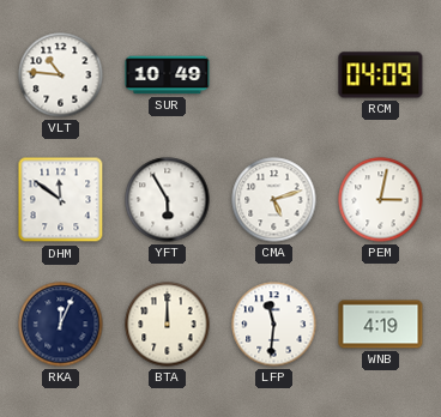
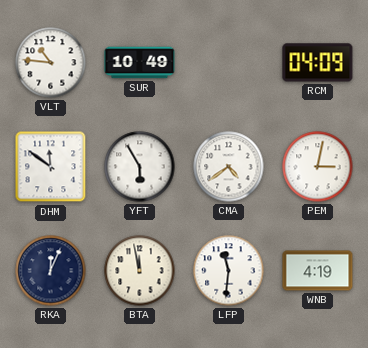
CMA: 5:12 -> 4:39 (229, 167)
BTA: 12:00 -> 11:58 (140, 271)
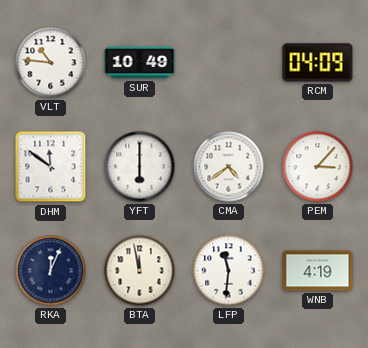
YFT: 5:55 -> 6:00 (140, 167)
PEM: 3:02 -> 3:07 (318, 167)
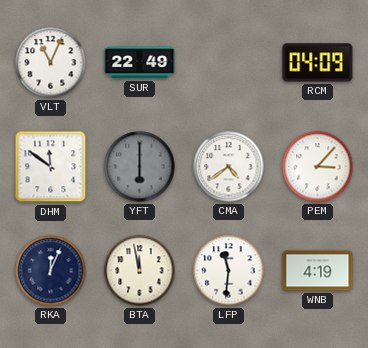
VLT: 10:46 -> 11:04 (51, 63)
SUR: 10:49 -> 22:49 (140, 63)
YFT dial: white -> grey (140, 167)
